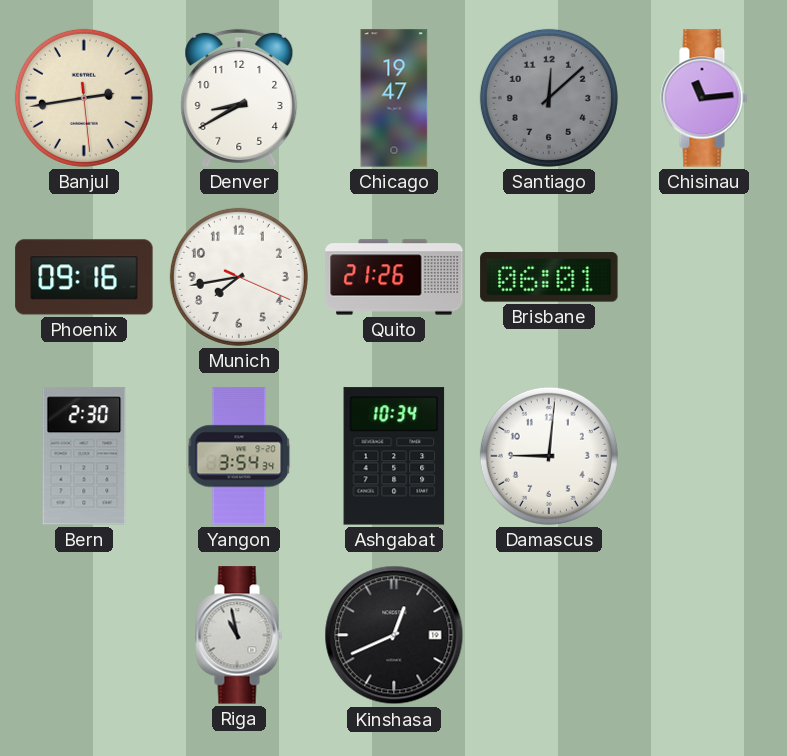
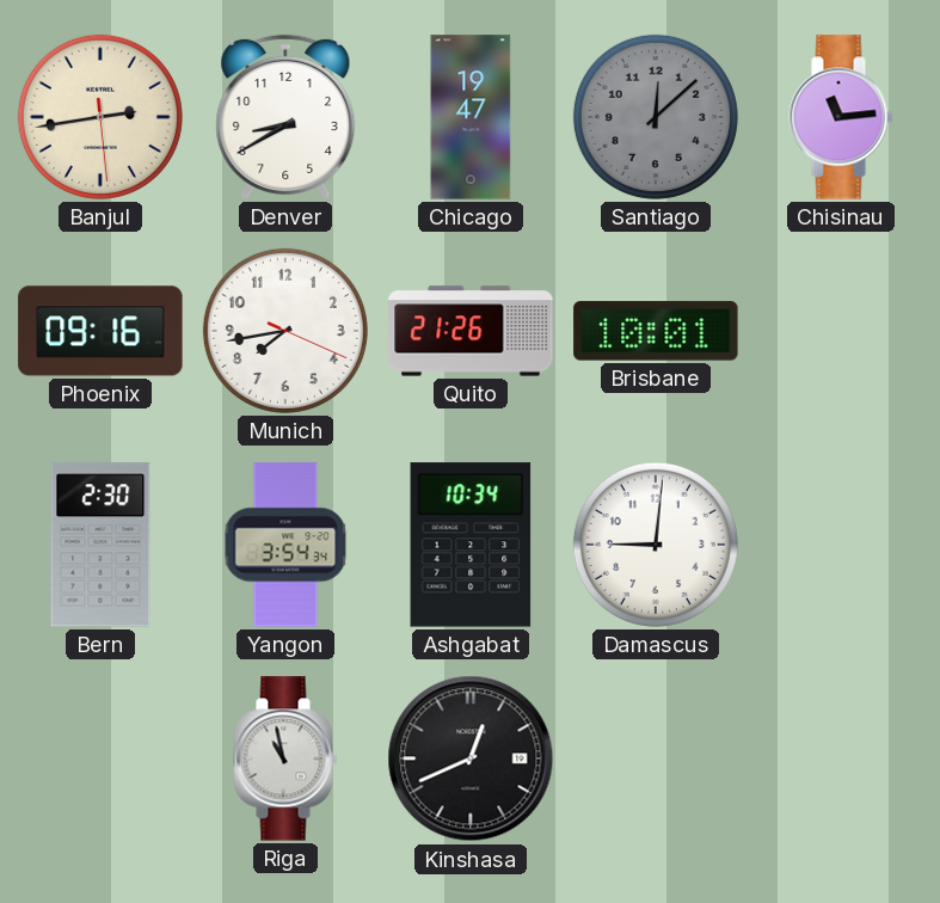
Brisbane: 06:01 -> 10:01 (656, 331)
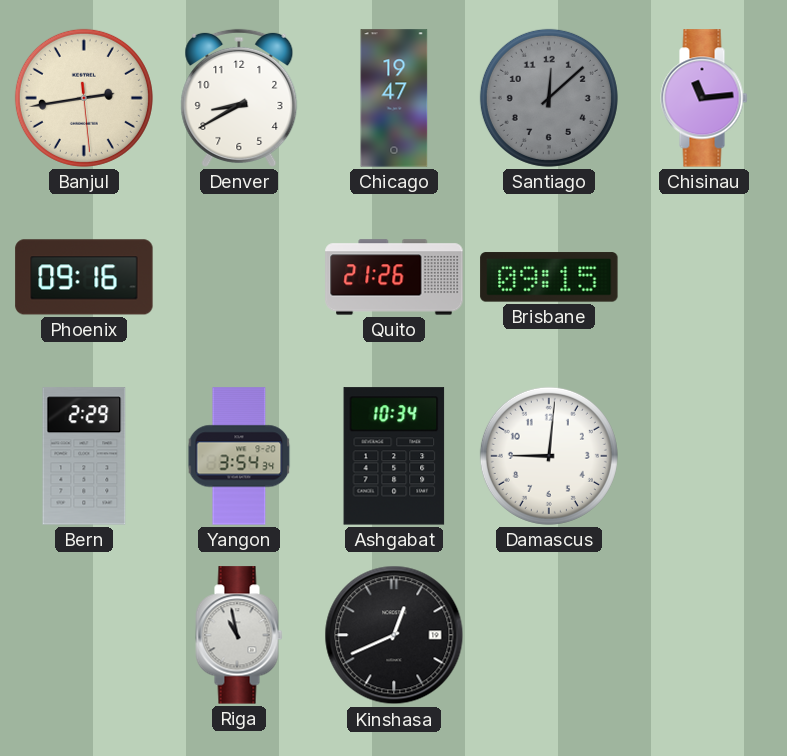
Munich: 7:43 -> none (285, 331)
Brisbane: 10:01 -> 09:15 (549, 277)
Bern: 2:30 -> 2:29 (84, 456)
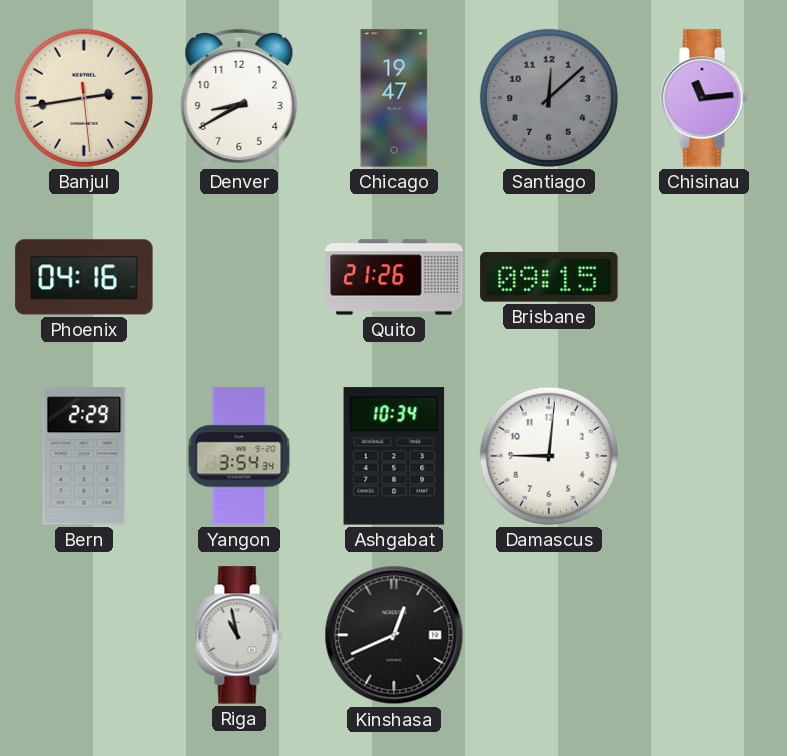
Phoenix: 09:16 -> 04:16 (84, 277)
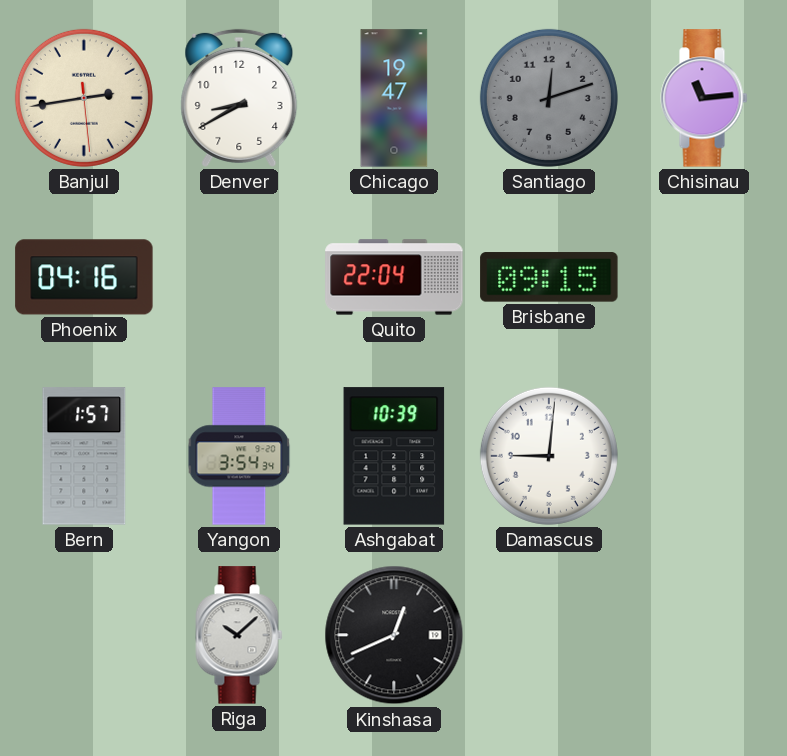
Santiago: 12:08 -> 12:12 (549, 98)
Quito: 21:26 -> 22:04 (394, 277)
Bern: 2:29 -> 1:57 (84, 456)
Ashgabat: 10:34 -> 10:39 (394, 456)
Riga: 10:58 -> 10:08 (239, 635)
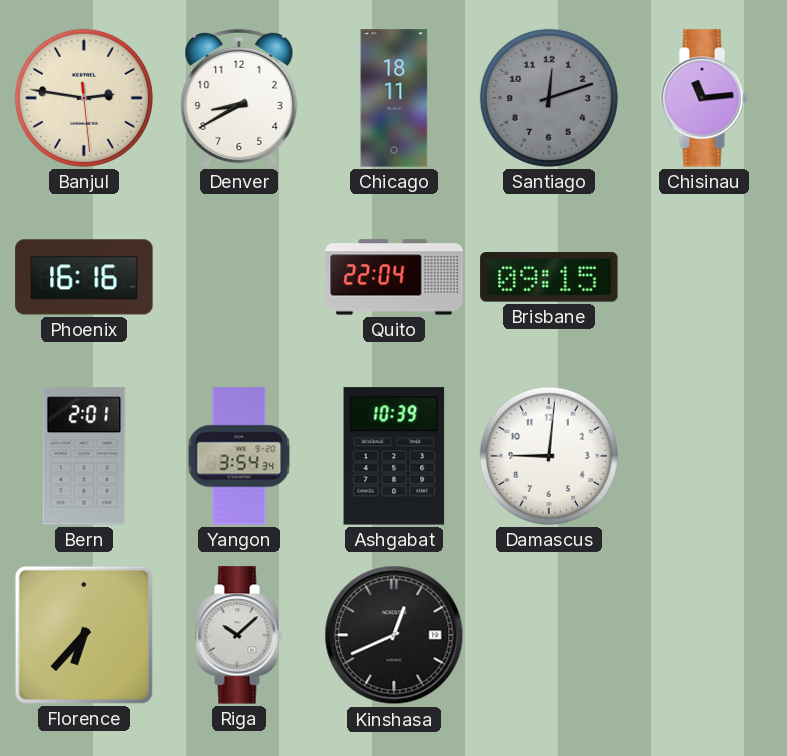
Banjul: 2:43 -> 2:46 (84, 98)
Chicago: 19:47 -> 18:11 (394, 98)
Phoenix: 04:16 -> 16:16 (84, 277)
Bern: 1:57 -> 2:01 (84, 456)
Florence: none -> 6:37 (84, 635)
